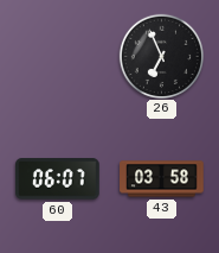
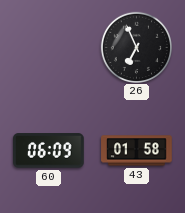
60: 06:07 -> 06:09 (49, 151)
43: 03:58 -> 01:58 (137, 151)
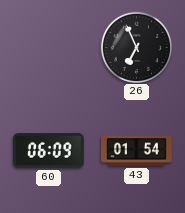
43: 01:58 -> 01:54 (137, 151)
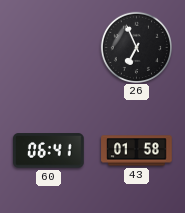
60: 06:09 -> 06:41 (49, 151)
43: 01:54 -> 01:58 (137, 151)
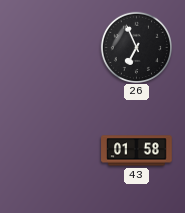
60: 06:41 -> none (49, 151)
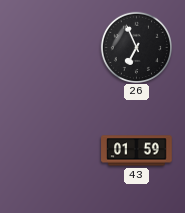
43: 01:58 -> 01:59 (137, 151)
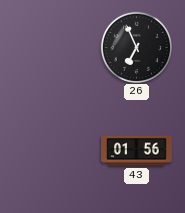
43: 01:59 -> 01:56 (137, 151)
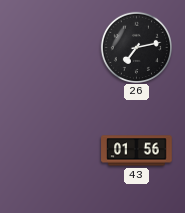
26: 6:56 -> 7:13 (136, 47)
